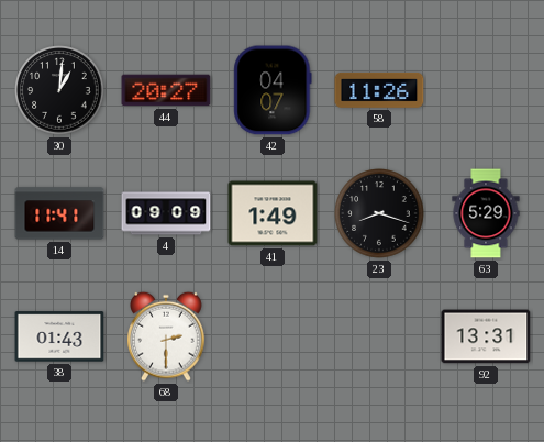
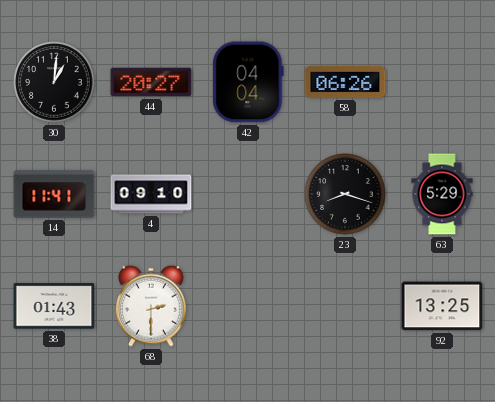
42: 04:07 -> 04:04 (248, 82)
58: 11:26 -> 06:26 (345, 82)
4: 09:09 -> 09:10 (151, 194)
41: 1:49 -> none (273, 213)
92: 13:31 -> 13:25 (442, 306)
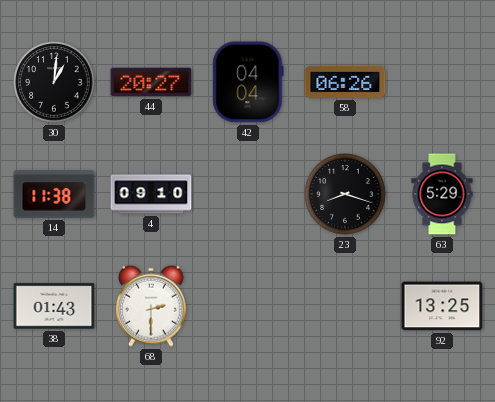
14: 11:41 -> 11:38 (54, 194)
